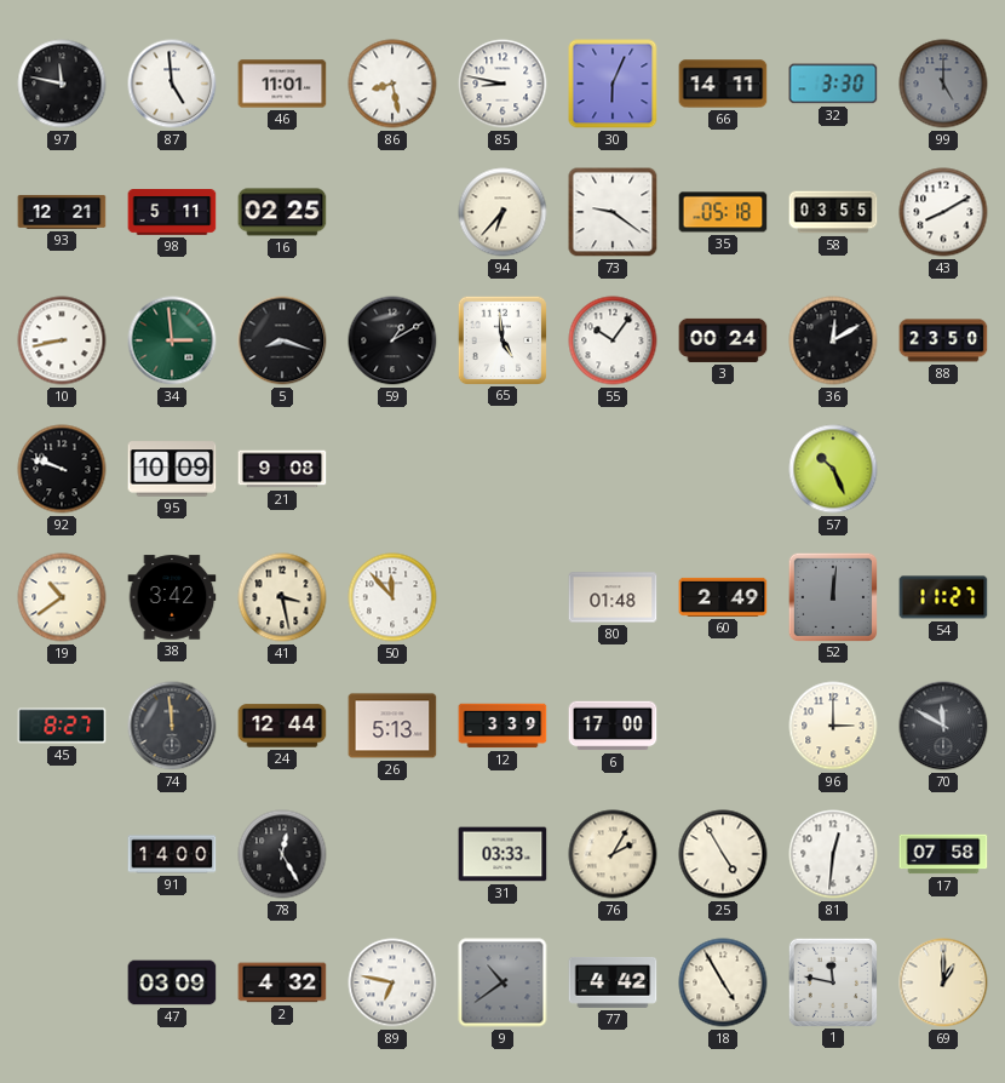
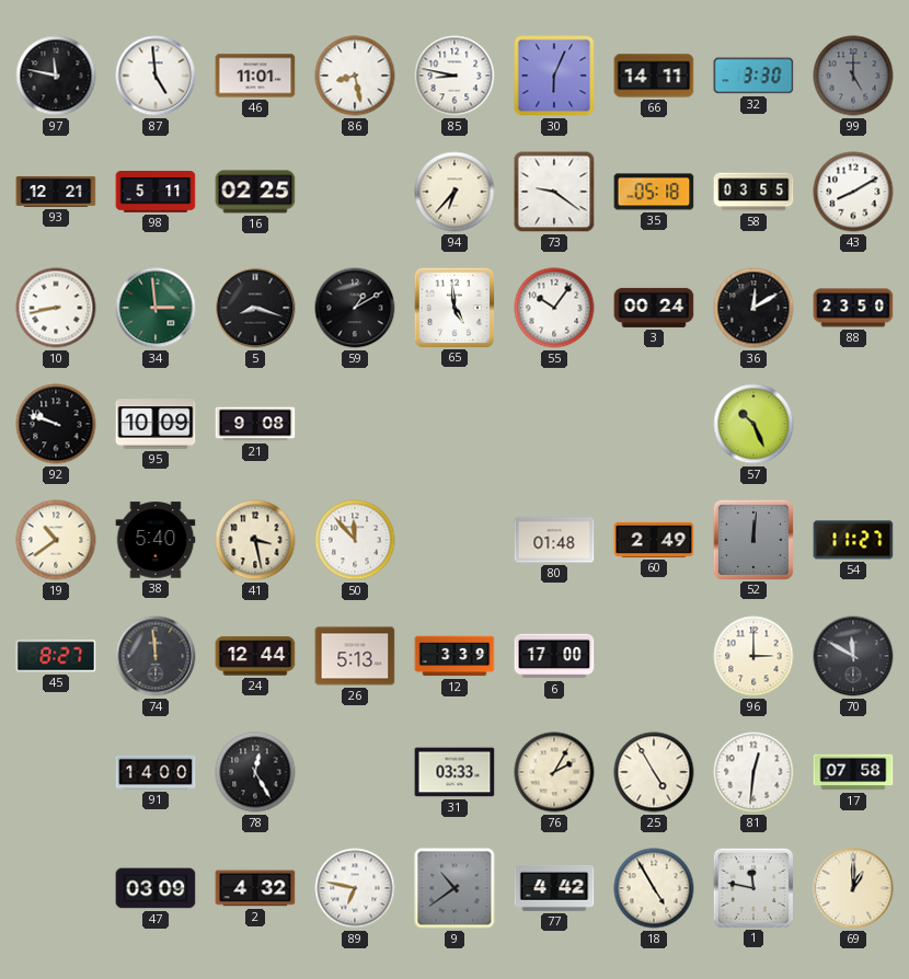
38: 3:42 -> 5:40 (156, 540)
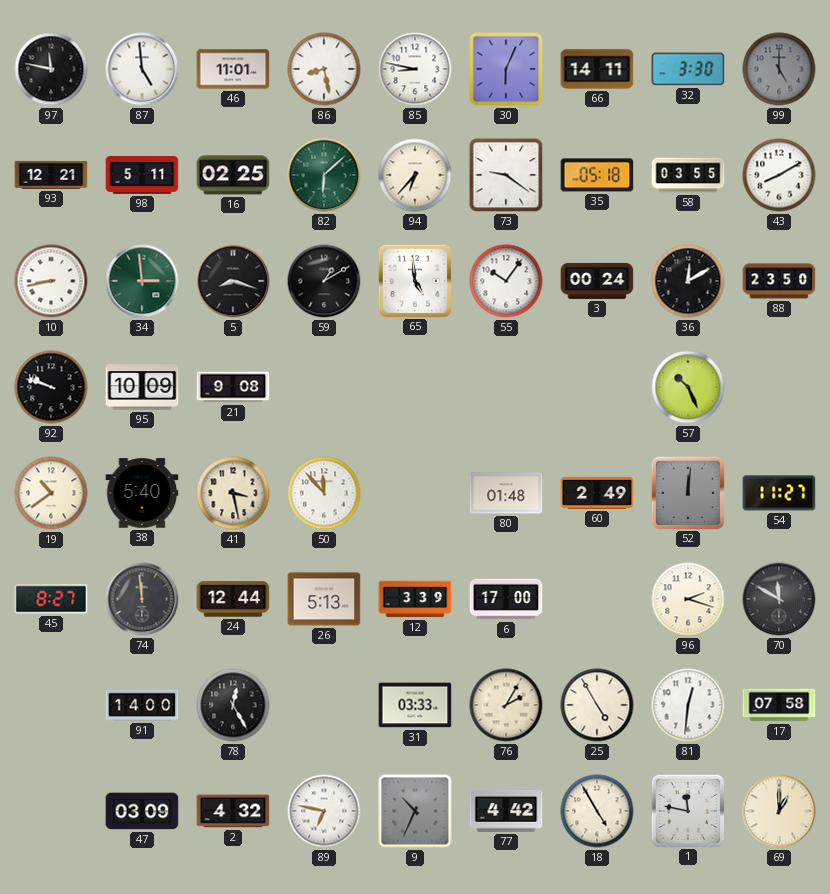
82: none -> 6:08 (324, 175)
96: 3:00 -> 2:18 (688, 599)
9: 10:39 -> 10:34 (415, 811)
